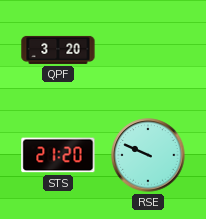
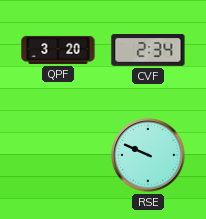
CVF: none -> 2:34 (148, 51)
STS: 21:20 -> none (58, 155)
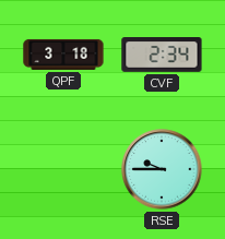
QPF: 3:20 -> 3:18 (63, 55)
RSE: 9:49 -> 9:45 (162, 169)
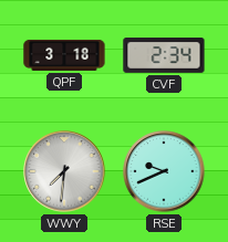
WWY: none -> 7:31 (64, 171)
RSE: 9:45 -> 9:41 (164, 171)
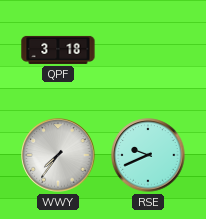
CVF: 2:34 -> none (164, 56)
WWY: 7:31 -> 7:36 (58, 155)
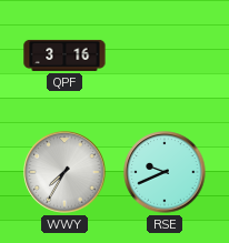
QPF: 3:18 -> 3:16 (64, 55)
WWY: 7:36 -> 7:35 (64, 172)
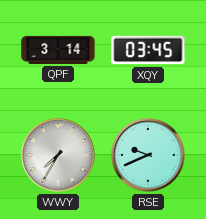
QPF: 3:16 -> 3:14 (58, 50)
XQY: none -> 03:45 (148, 50)
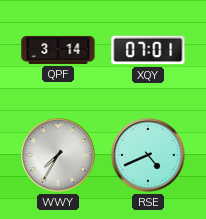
XQY: 03:45 -> 07:01 (148, 50)
RSE: 9:41 -> 4:41 (148, 155)
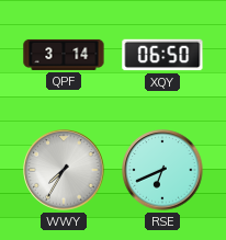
XQY: 07:01 -> 06:50 (162, 55)
RSE: 4:41 -> 6:41 (162, 170)
